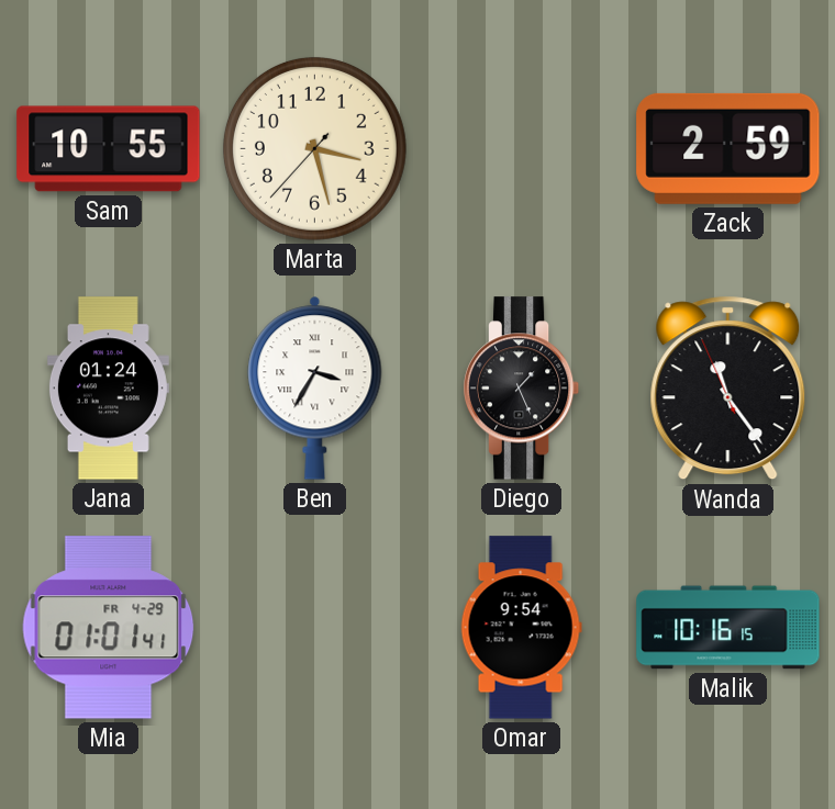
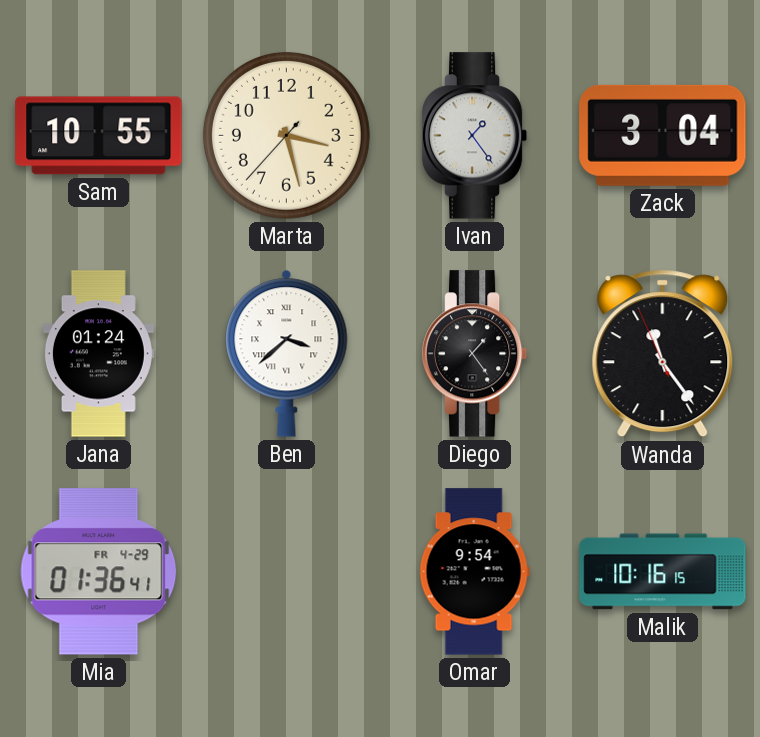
Ivan: none -> 1:24 (475, 136)
Zack: 2:59 -> 3:04 (663, 135)
Ben: 3:35 -> 3:38 (287, 353)
Diego: 1:26 -> 1:24 (475, 354)
Mia: 01:01 -> 01:36 (99, 572)
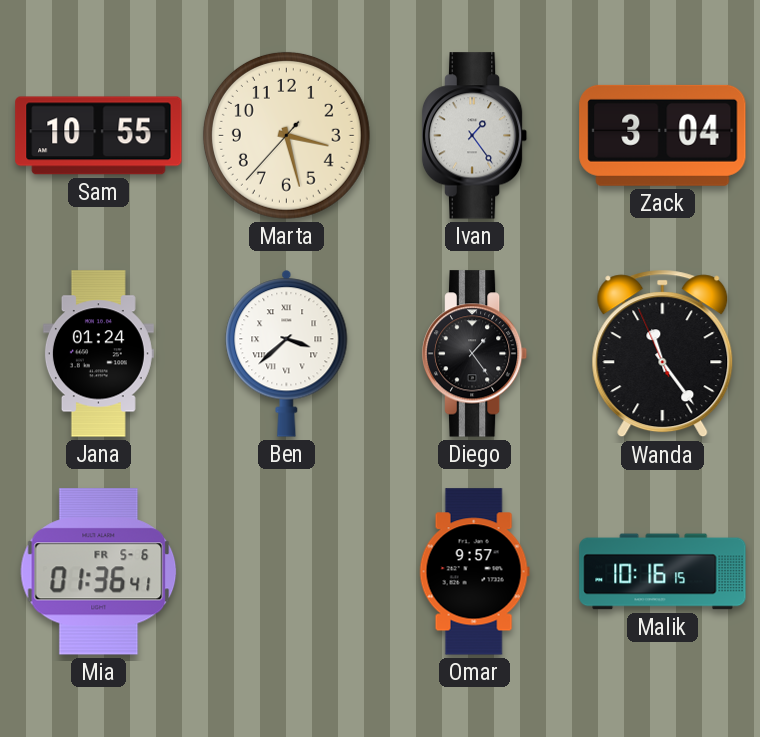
Mia date: FR 4-29 -> FR 5-6 (99, 572)
Omar: 9:54 -> 9:57 (474, 572)
